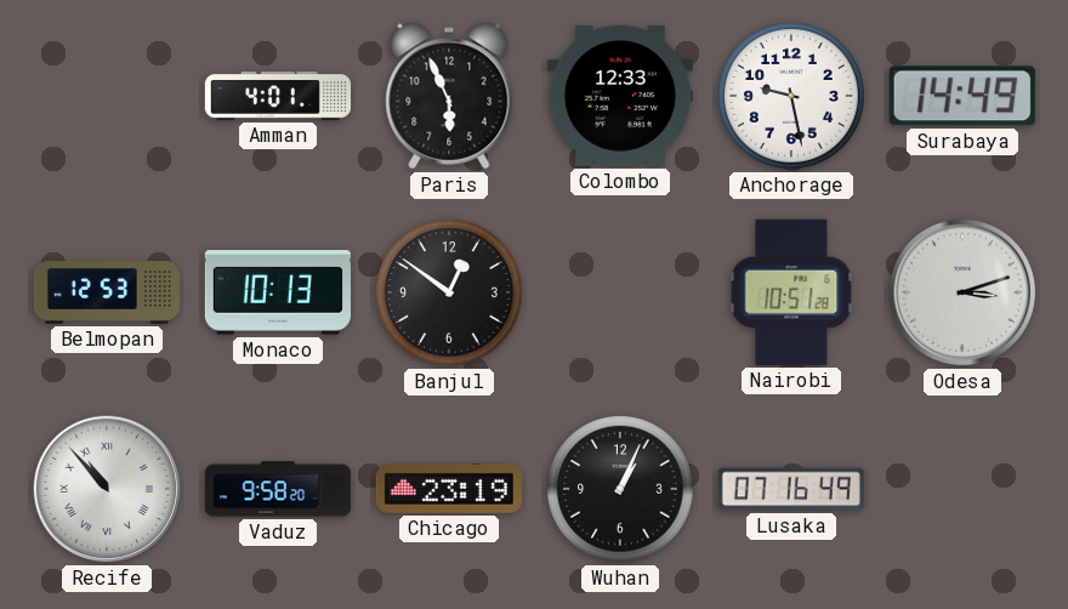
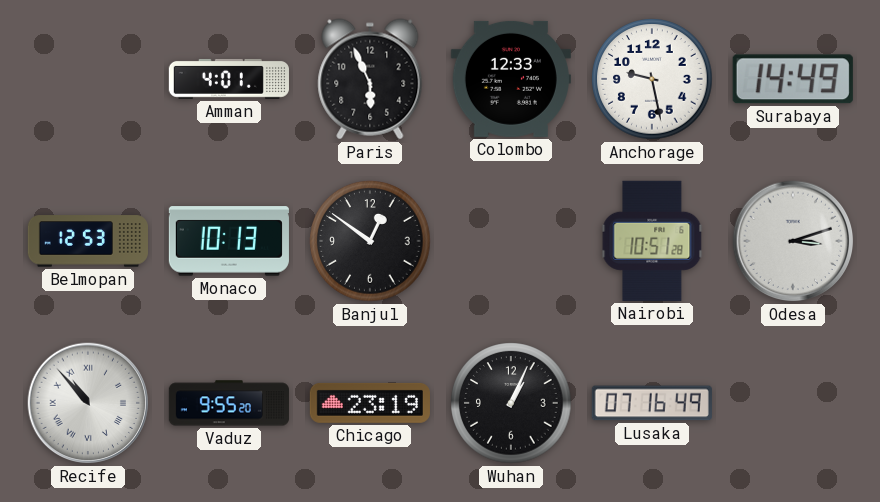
Vaduz: 9:58 -> 9:55 (229, 403)
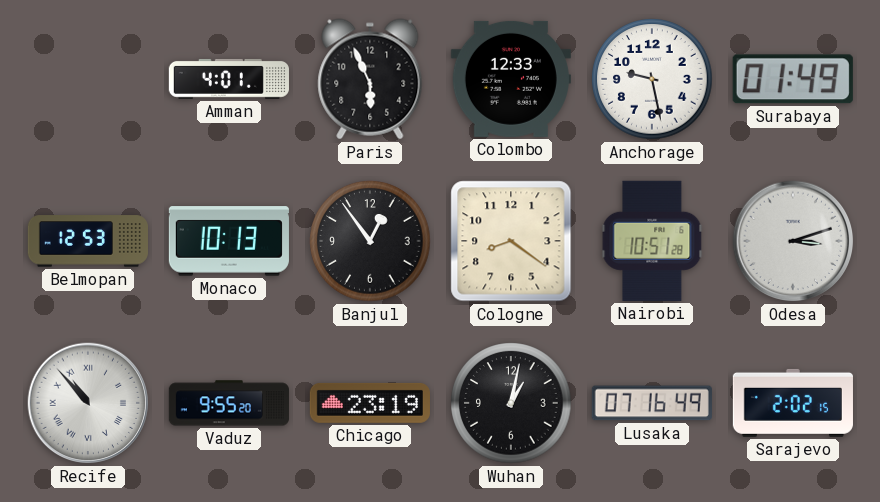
Surabaya: 14:49 -> 01:49 (793, 79)
Banjul: 12:51 -> 12:54 (370, 241)
Cologne: none -> 8:21 (511, 241)
Wuhan: 1:04 -> 1:02 (511, 403)
Sarajevo: none -> 2:02 (793, 403)
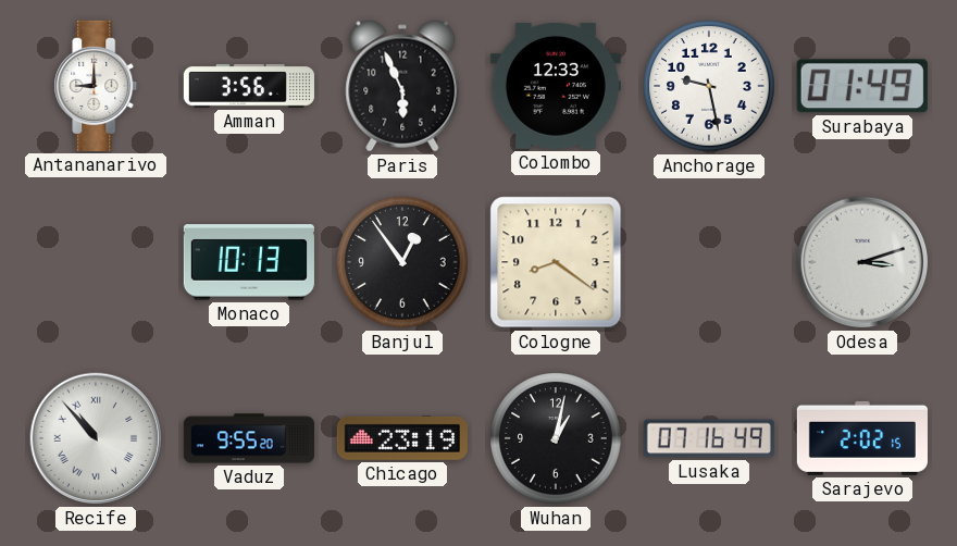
Antananarivo: none -> 9:00 (96, 86)
Amman: 4:01 -> 3:56 (249, 86)
Belmopan: 12:53 -> none (88, 241)
Nairobi: 10:51 -> none (652, 241)
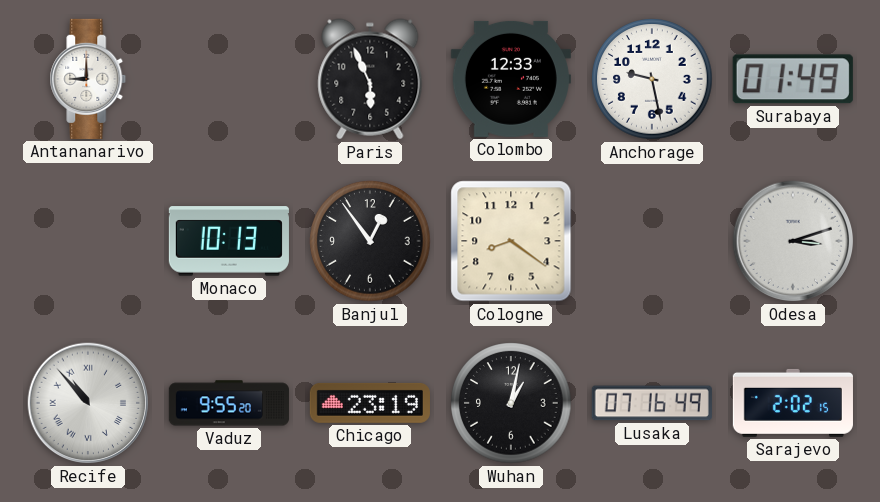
Amman: 3:56 -> none (249, 86)
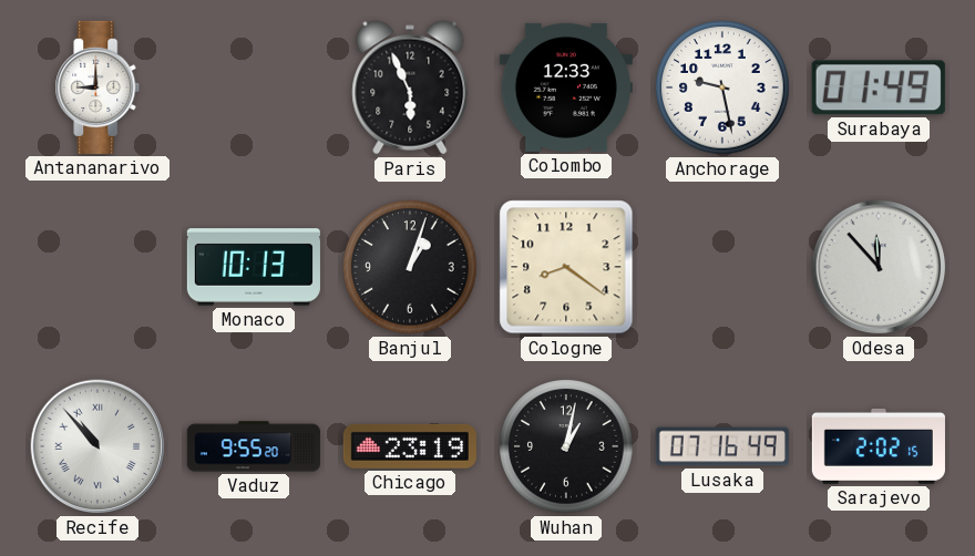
Banjul: 12:54 -> 1:03 (410, 267)
Odesa: 3:12 -> 11:53 (879, 267)
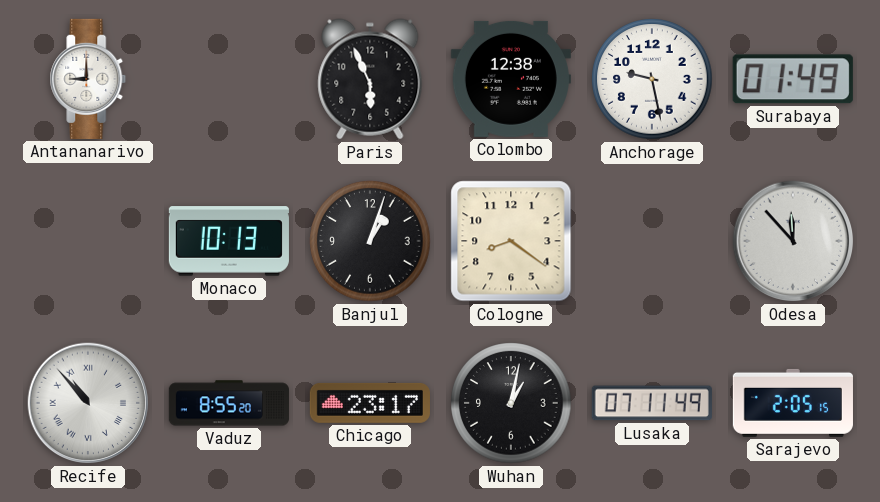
Colombo: 12:33 -> 12:38 (511, 79)
Vaduz: 9:55 -> 8:55 (229, 403)
Chicago: 23:19 -> 23:17 (370, 403)
Lusaka: 07:16 -> 07:11 (652, 403)
Sarajevo: 2:02 -> 2:05 (793, 403)
